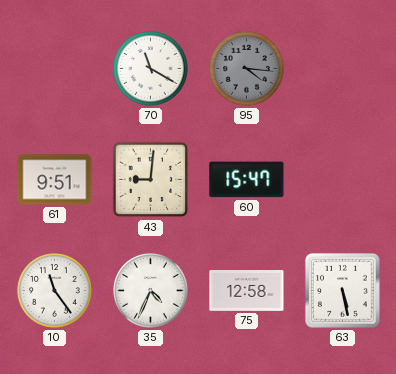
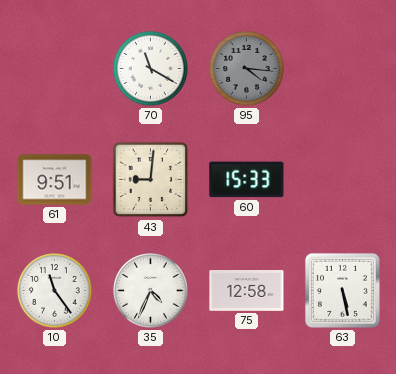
60: 15:47 -> 15:33 (247, 180)
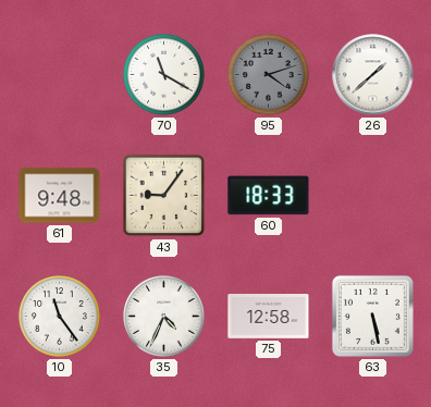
95: 4:16 -> 4:12 (269, 75)
26: none -> 1:38 (373, 75)
61: 9:51 -> 9:48 (60, 196)
43: 9:01 -> 9:06 (164, 196)
60: 15:33 -> 18:33 (269, 196)
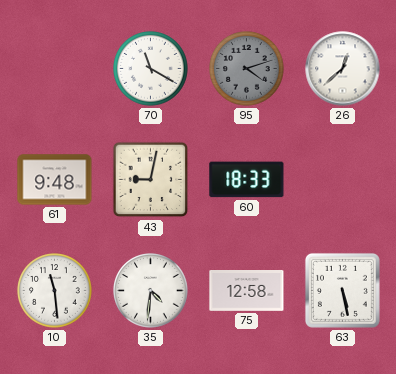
26: 1:38 -> 12:38 (343, 69)
43: 9:06 -> 9:02 (151, 180)
10: 11:24 -> 11:29 (55, 291)
35: 4:34 -> 4:31 (151, 291)
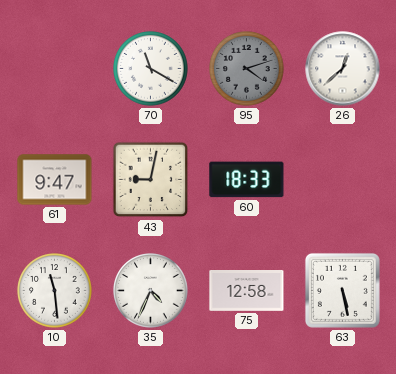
61: 9:48 -> 9:47 (55, 180)
35: 4:31 -> 4:34 (151, 291)
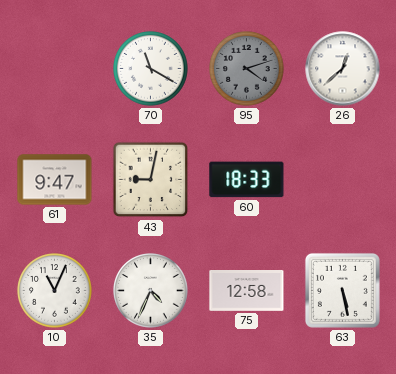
10: 11:29 -> 11:04 (55, 291)
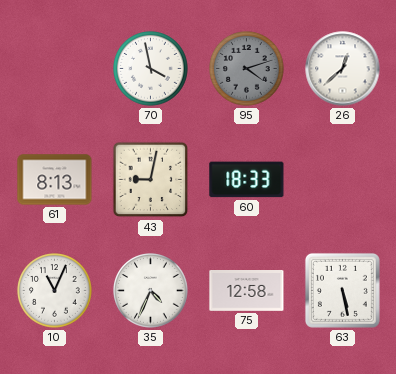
70: 11:20 -> 3:58 (151, 69)
61: 9:47 -> 8:13 (55, 180)
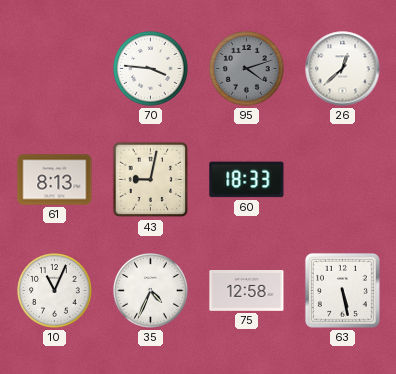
70: 3:58 -> 3:46 (151, 69)
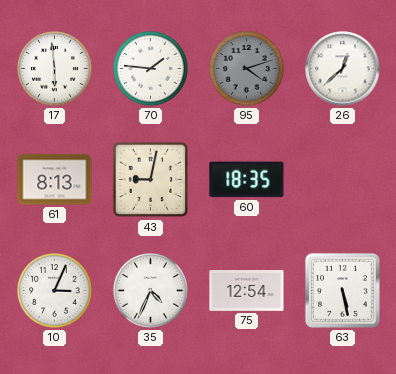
17: none -> 5:59 (55, 69)
70: 3:46 -> 1:46 (151, 69)
60: 18:33 -> 18:35 (247, 180)
10: 11:04 -> 3:04 (55, 291)
75: 12:58 -> 12:54 (247, 291)
